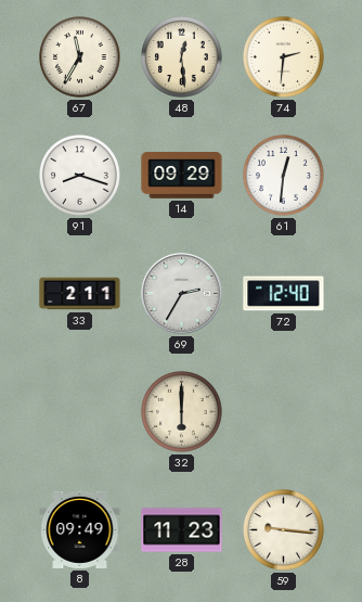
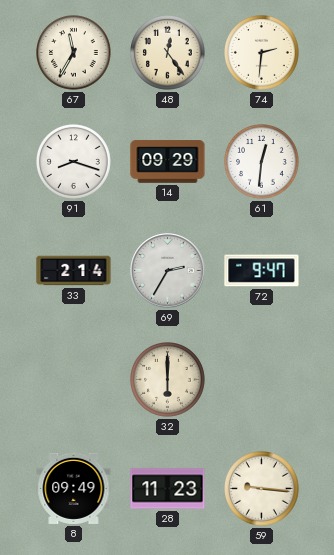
48: 12:29 -> 12:24 (168, 53)
33: 2:11 -> 2:14 (74, 271)
72: 12:40 -> 9:47 (262, 271)
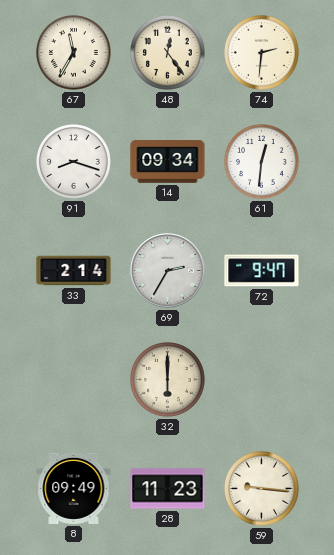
14: 09:29 -> 09:34 (168, 162)
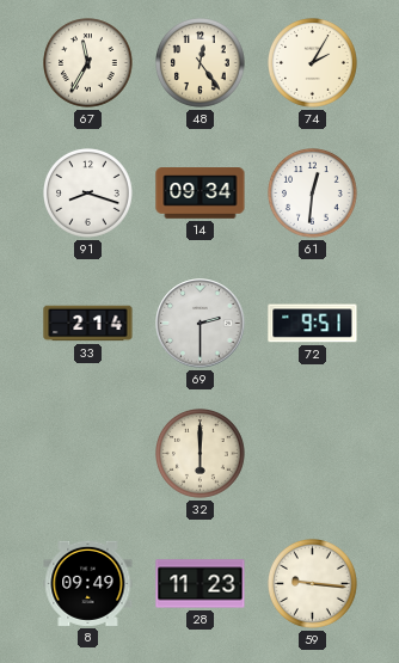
74: 2:31 -> 2:05 (313, 63)
69: 2:35 -> 2:30 (201, 324)
72: 9:47 -> 9:51 (313, 324)
